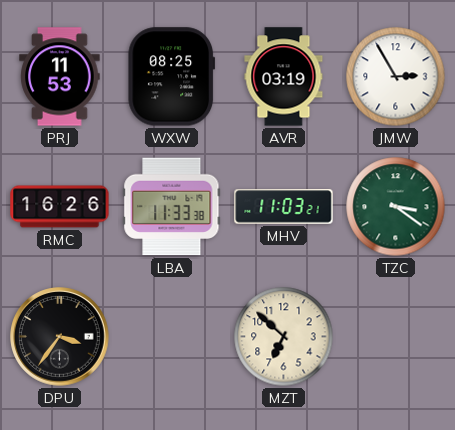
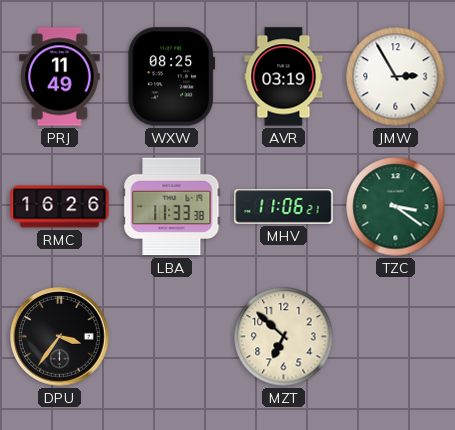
PRJ: 11:53 -> 11:49 (60, 77)
MHV: 11:03 -> 11:06 (284, 207)
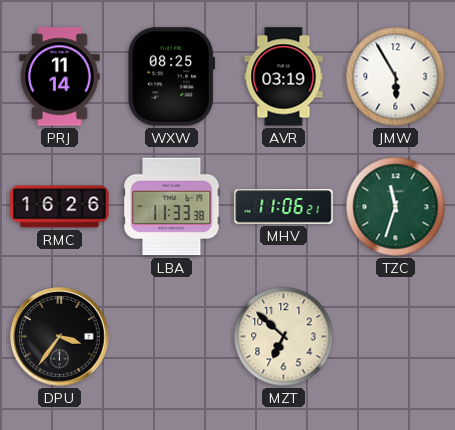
PRJ: 11:49 -> 11:14 (60, 77)
JMW: 2:55 -> 5:55 (396, 77)
TZC: 3:21 -> 11:33 (396, 207)
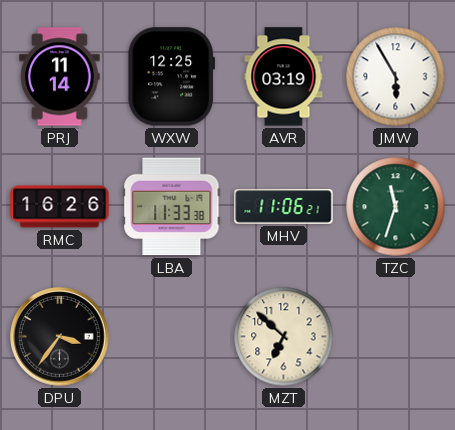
WXW: 08:25 -> 12:25 (172, 77)
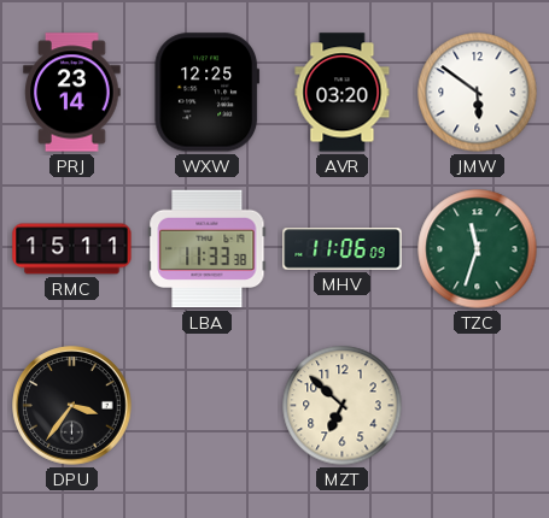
PRJ: 11:14 -> 23:14 (72, 93)
AVR: 03:19 -> 03:20 (343, 93)
JMW: 5:55 -> 5:51 (478, 93)
RMC: 16:26 -> 15:11 (72, 249)
MHV: 11:06:21 -> 11:06:09 (343, 249)
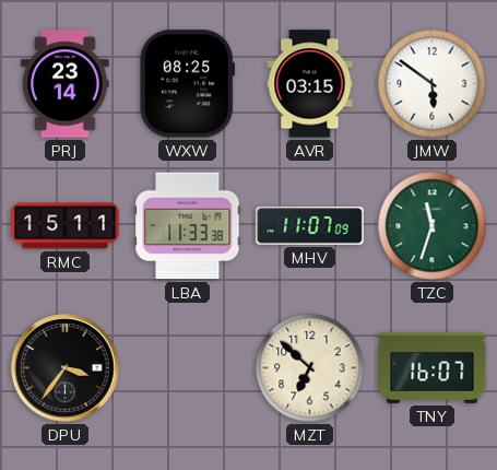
WXW: 12:25 -> 08:25 (188, 84)
AVR: 03:20 -> 03:15 (310, 84)
MHV: 11:06 -> 11:07 (310, 226)
TNY: none -> 16:07 (433, 368)
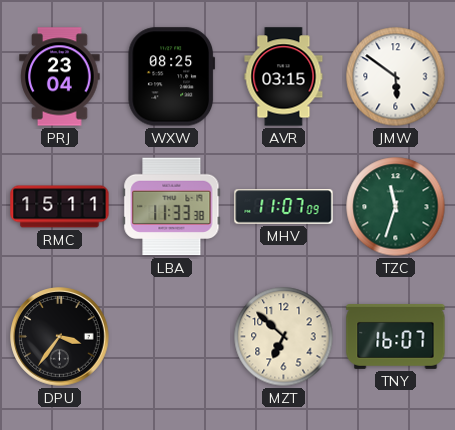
PRJ: 23:14 -> 23:04 (60, 77)
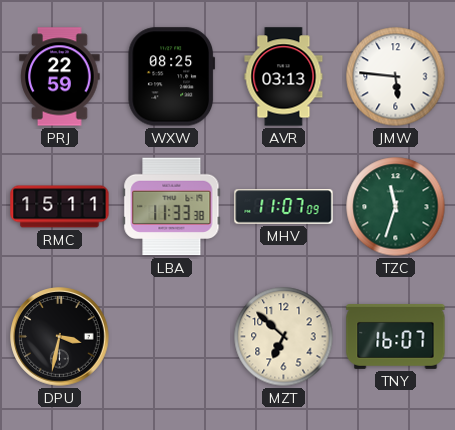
PRJ: 23:04 -> 22:59 (60, 77)
AVR: 03:15 -> 03:13 (284, 77)
JMW: 5:51 -> 5:46 (396, 77)
DPU: 3:36 -> 3:32 (60, 337)
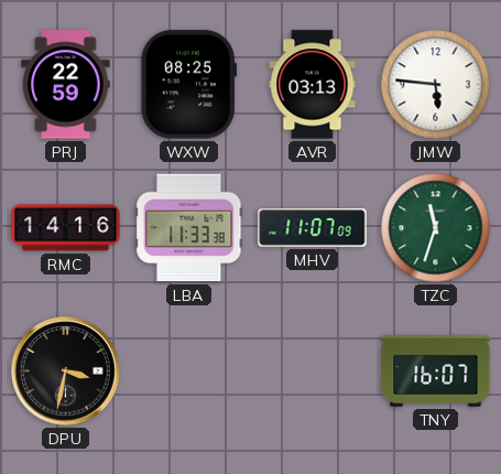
RMC: 15:11 -> 14:16 (66, 228)
MZT: 6:52 -> none (284, 337)
